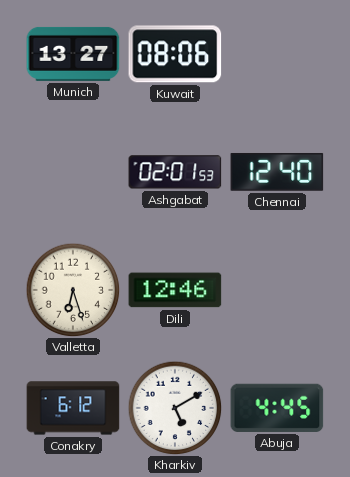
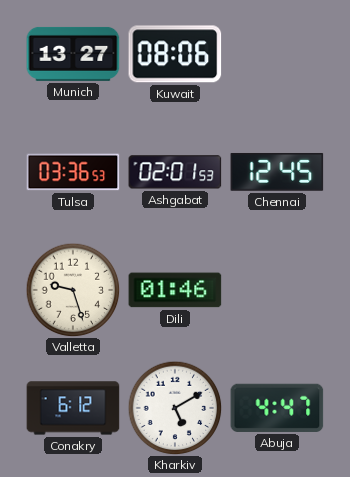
Tulsa: none -> 03:36 (73, 172)
Chennai: 12:40 -> 12:45 (277, 172)
Valletta: 6:27 -> 9:27 (73, 290)
Dili: 12:46 -> 01:46 (175, 290)
Abuja: 4:45 -> 4:47 (277, 408)
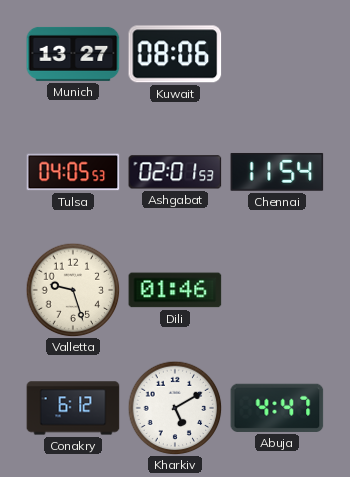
Tulsa: 03:36 -> 04:05 (73, 172)
Chennai: 12:45 -> 11:54 (277, 172)
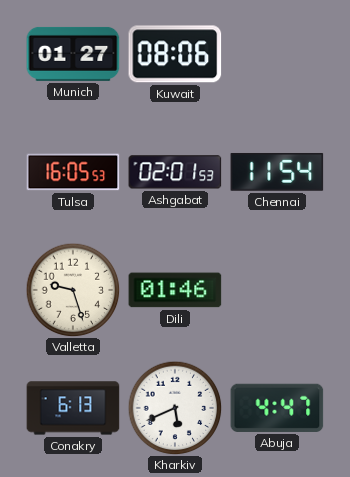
Munich: 13:27 -> 01:27 (73, 54)
Tulsa: 04:05 -> 16:05 (73, 172)
Conakry: 6:12 -> 6:13 (73, 408)
Kharkiv: 5:10 -> 5:41 (175, 408)
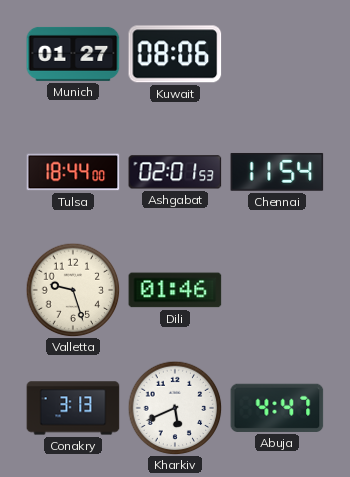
Tulsa: 16:05 -> 18:44 (73, 172)
Conakry: 6:13 -> 3:13 (73, 408)
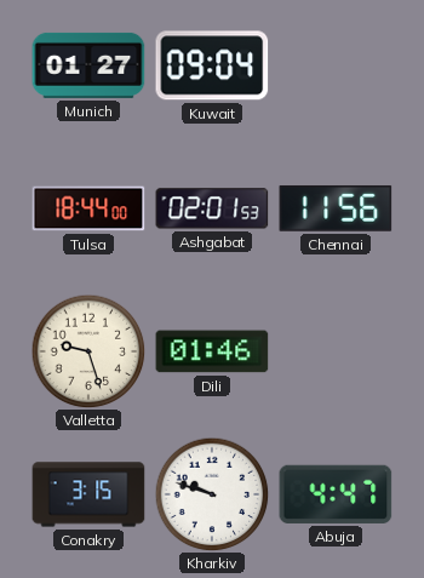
Kuwait: 08:06 -> 09:04 (212, 65)
Chennai: 11:54 -> 11:56 (336, 208)
Conakry: 3:13 -> 3:15 (88, 494)
Kharkiv: 5:41 -> 9:48 (212, 494)
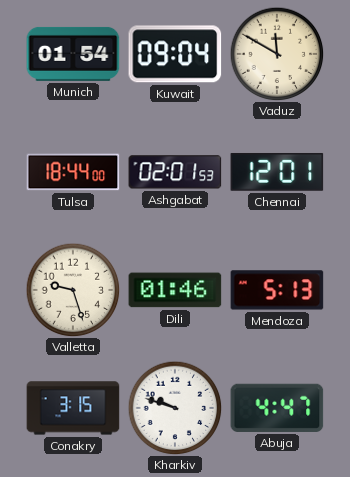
Munich: 01:27 -> 01:54 (73, 54)
Vaduz: none -> 11:50 (277, 54)
Chennai: 11:56 -> 12:01 (277, 172)
Mendoza: none -> 5:13 (277, 290)
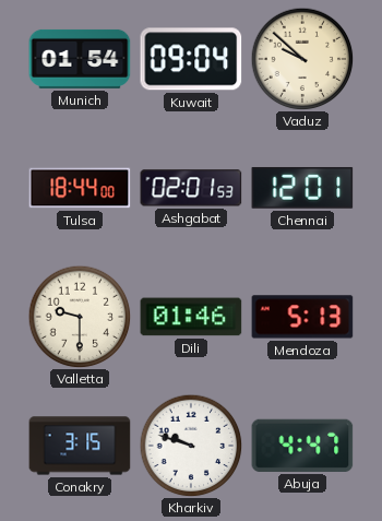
Vaduz: 11:50 -> 9:52 (302, 59)
Valletta: 9:27 -> 9:30 (80, 317)
